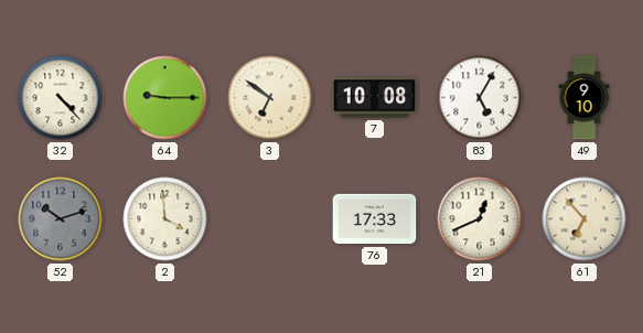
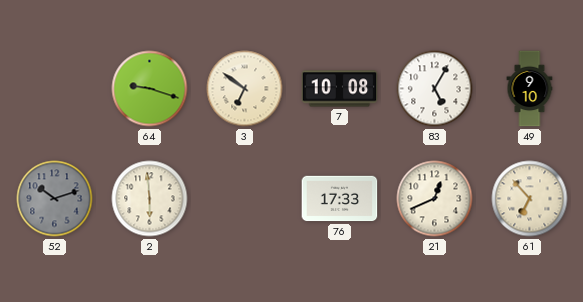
32: 4:23 -> none (61, 98)
64: 9:15 -> 9:18 (150, 89)
2: 3:59 -> 5:59 (150, 199)
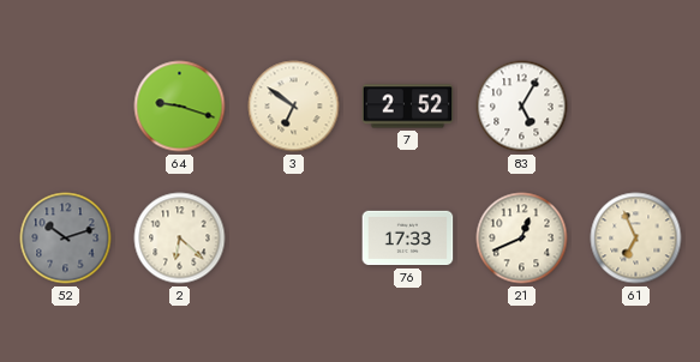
7: 10:08 -> 2:52 (408, 107)
49: 9:10 -> none (530, 89)
2: 5:59 -> 6:22 (180, 239)
61: 6:53 -> 6:56 (636, 239)
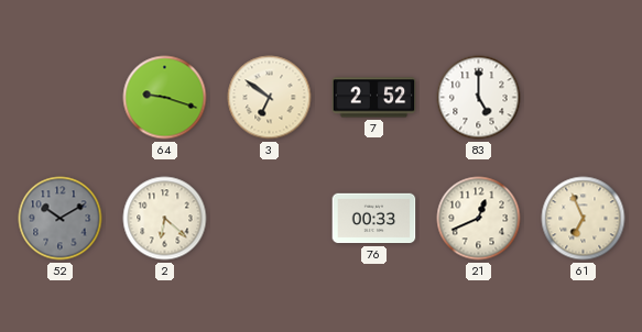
83: 5:05 -> 5:00 (479, 98)
52: 10:12 -> 10:10 (61, 219)
76: 17:33 -> 00:33 (374, 219)
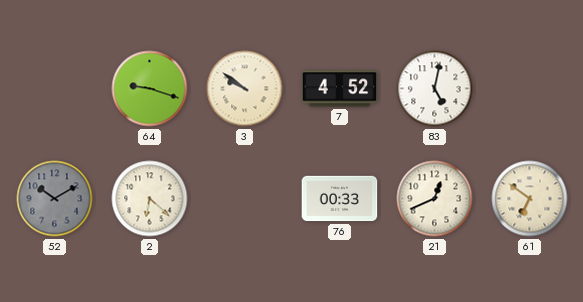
3: 6:51 -> 9:51 (245, 89)
7: 2:52 -> 4:52 (340, 89)
83: 5:00 -> 5:02 (435, 89)
61: 6:56 -> 6:51 (530, 199)
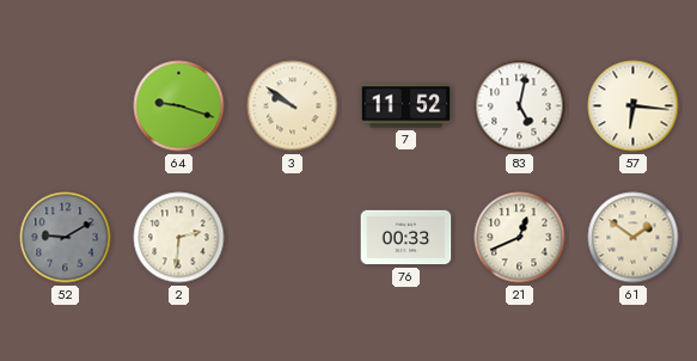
7: 4:52 -> 11:52 (406, 106)
57: none -> 6:16 (634, 106)
52: 10:10 -> 9:10 (66, 238)
2: 6:22 -> 2:31 (179, 238)
61: 6:51 -> 1:51 (634, 238)
